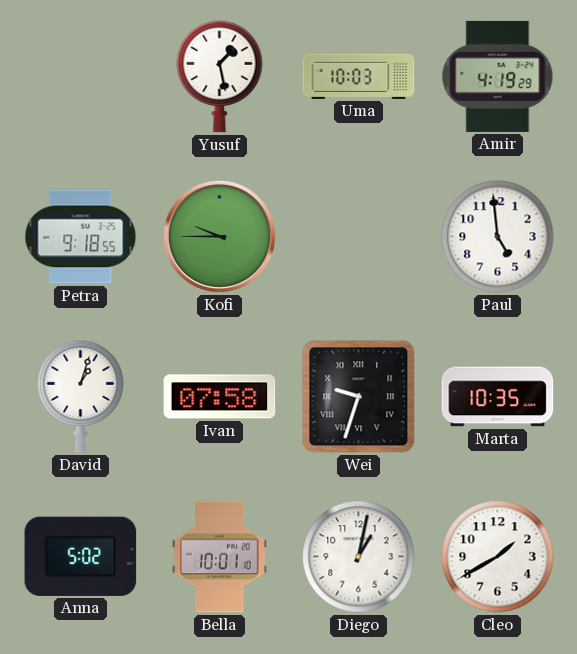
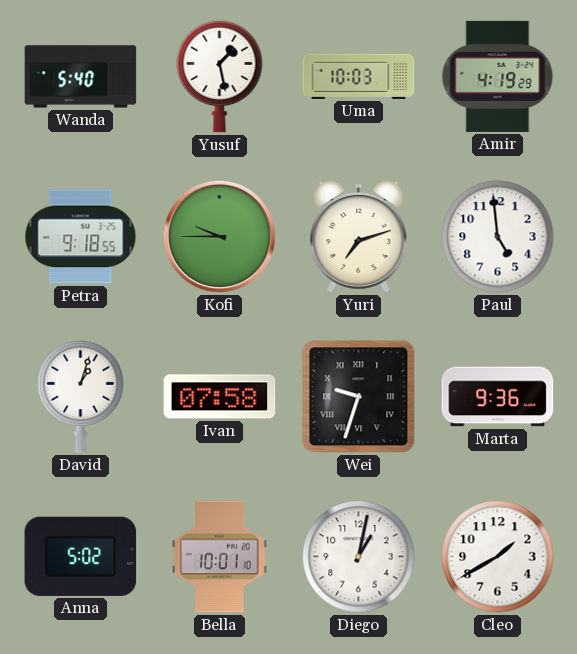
Wanda: none -> 5:40 (81, 77)
Yuri: none -> 7:12 (359, 236)
Marta: 10:35 -> 9:36 (498, 397)
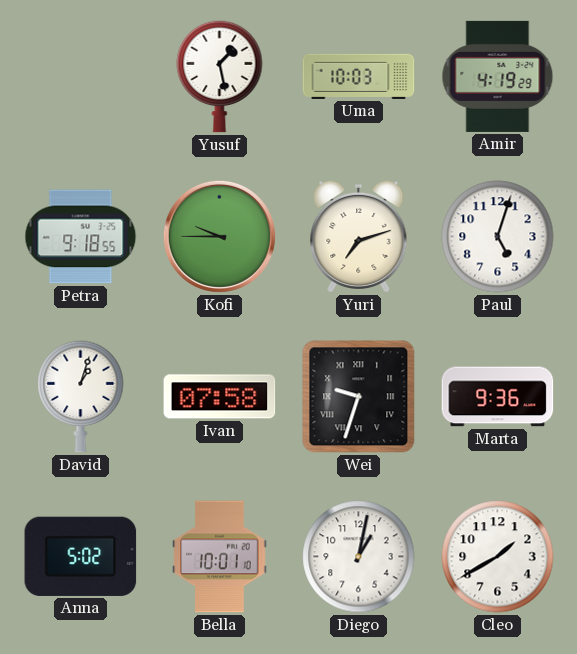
Wanda: 5:40 -> none (81, 77)
Paul: 4:59 -> 5:03 (498, 237)
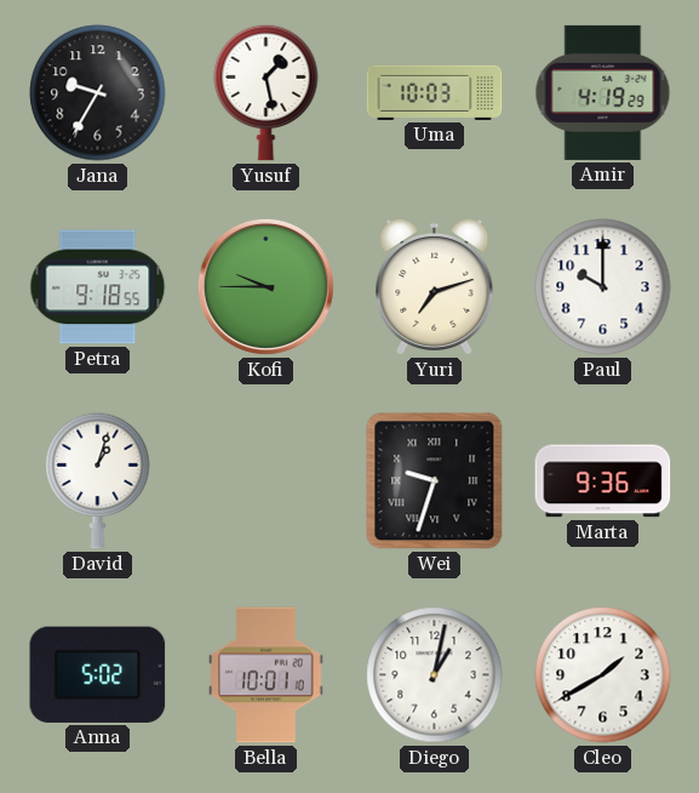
Jana: none -> 9:35 (98, 93)
Paul: 5:03 -> 10:00 (603, 287)
Ivan: 07:58 -> none (220, 397)
